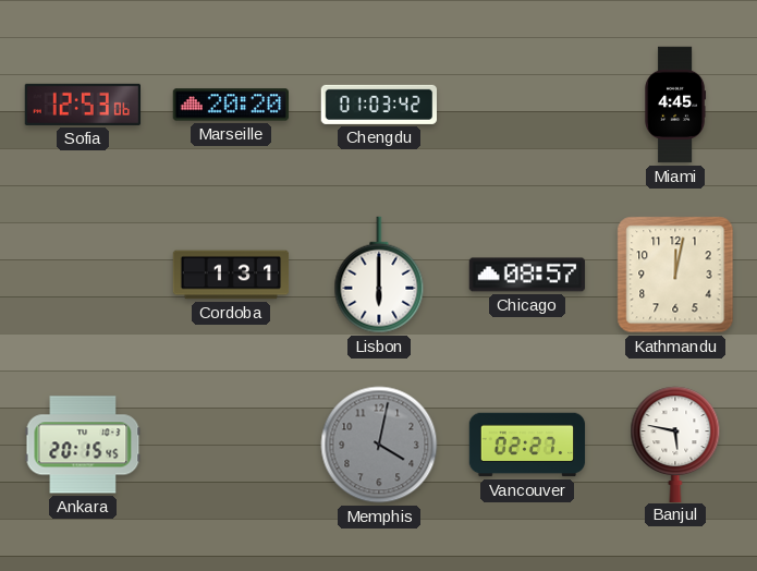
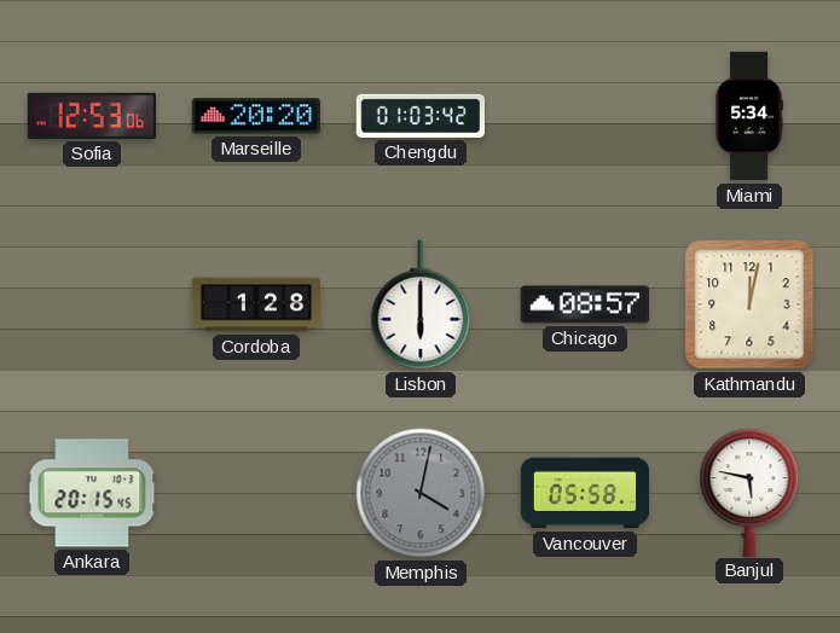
Miami: 4:45 -> 5:34 (749, 116)
Cordoba: 1:31 -> 1:28 (256, 304)
Vancouver: 02:27 -> 05:58 (585, 493)
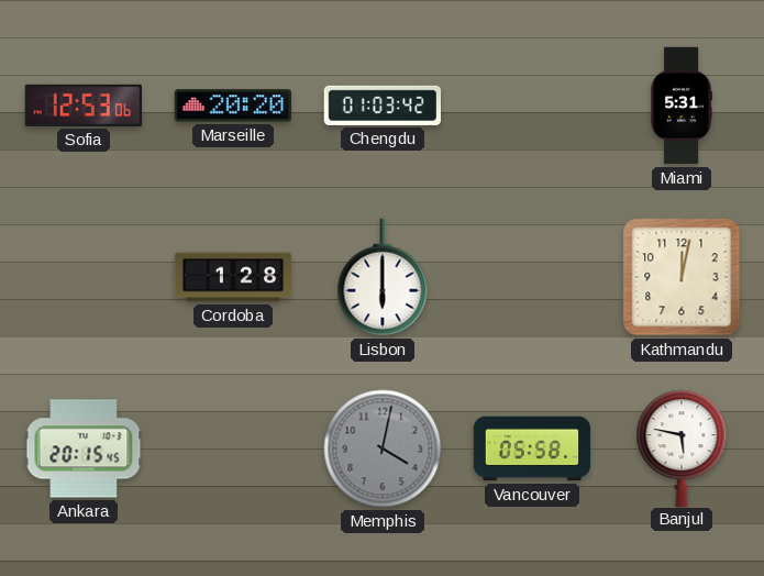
Miami: 5:34 -> 5:31 (682, 106)
Chicago: 08:57 -> none (585, 304)
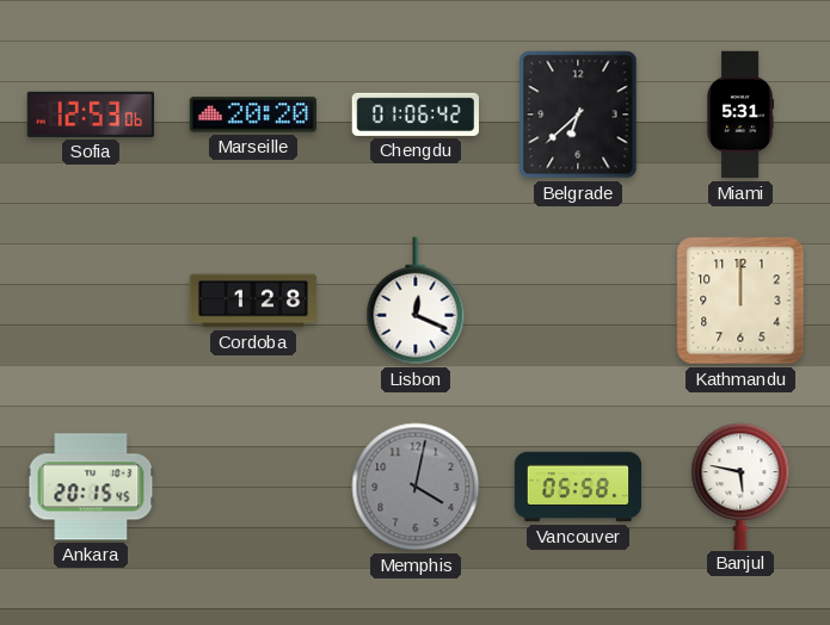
Chengdu: 01:03 -> 01:06 (414, 115)
Belgrade: none -> 6:38 (578, 115)
Lisbon: 6:00 -> 12:19 (416, 301)
Kathmandu: 12:02 -> 12:00 (740, 301)
